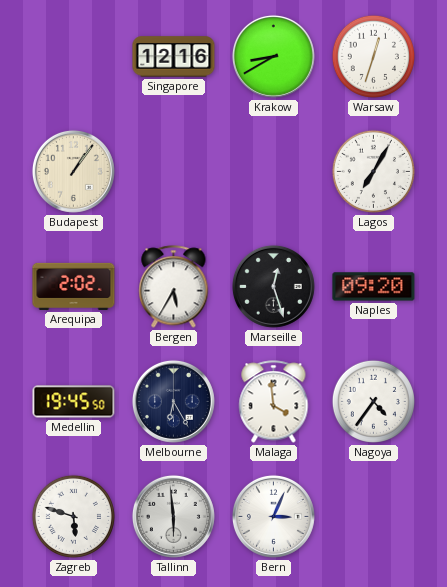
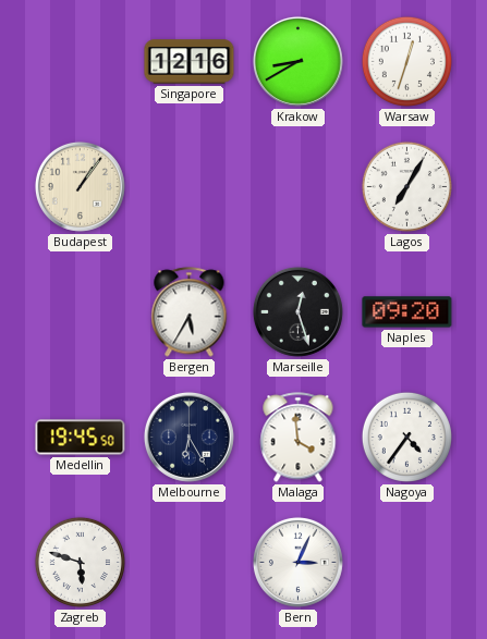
Arequipa: 2:02 -> none (74, 286)
Tallinn: 5:59 -> none (173, 516)
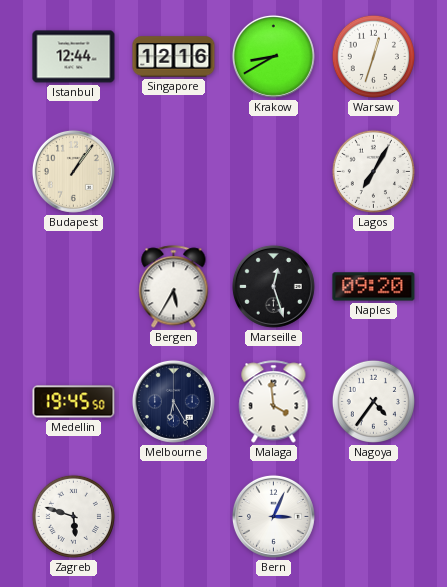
Istanbul: none -> 12:44 (74, 57)
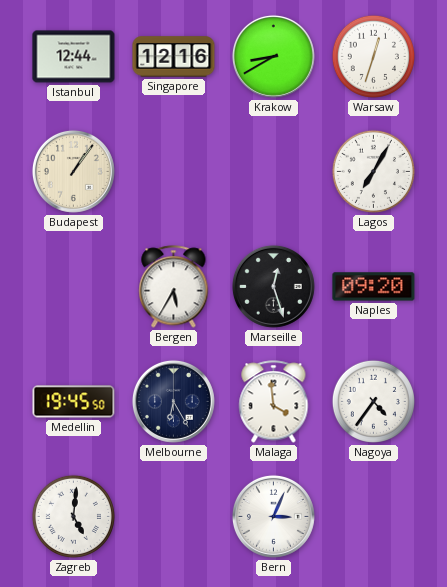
Zagreb: 5:48 -> 5:01 (73, 516)
